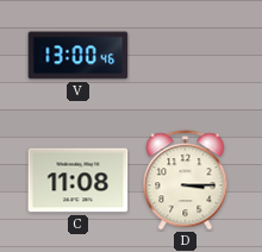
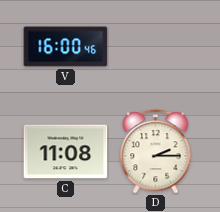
V: 13:00 -> 16:00 (66, 47)
D: 3:15 -> 2:15 (156, 152)
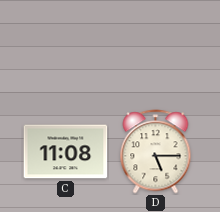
V: 16:00 -> none (66, 47)
D: 2:15 -> 5:15 (156, 152)
